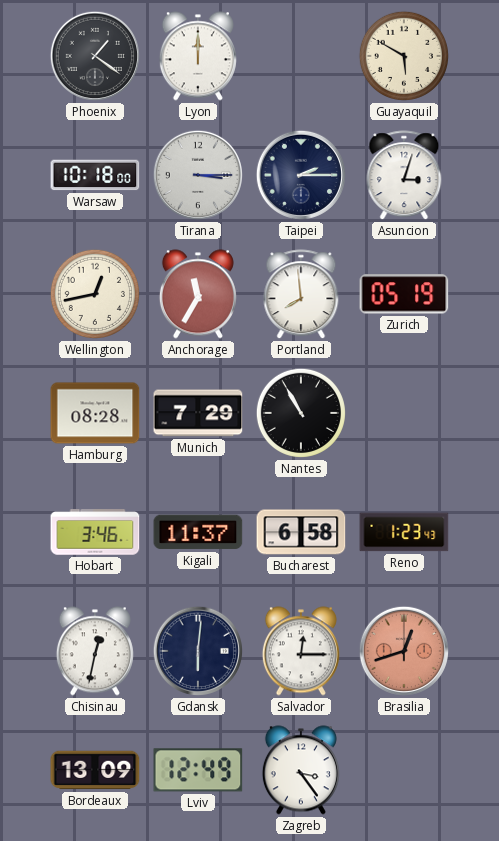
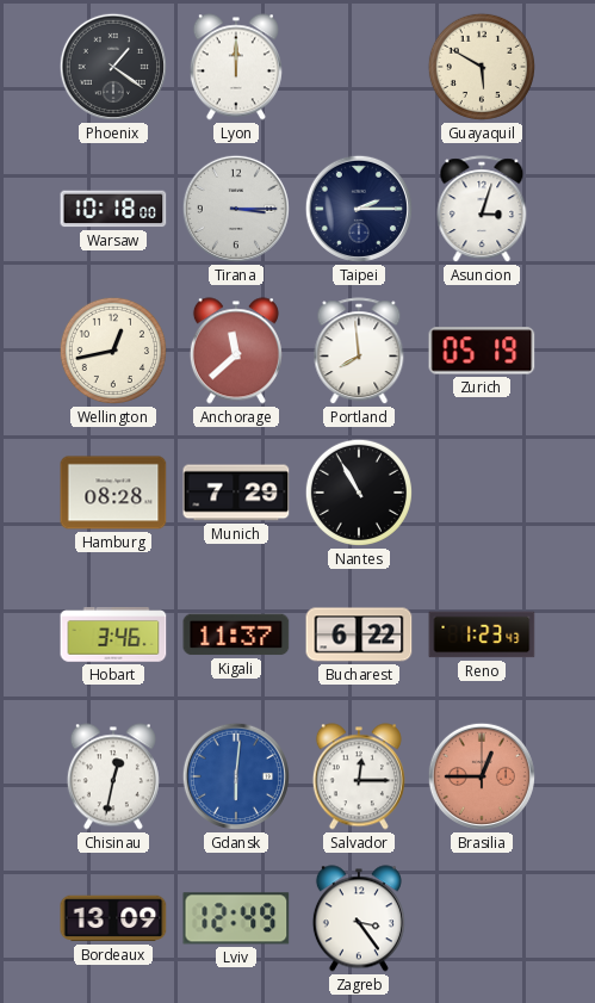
Anchorage: 11:35 -> 11:38 (236, 351)
Bucharest: 6:58 -> 6:22 (359, 634)
Gdansk dial: navy -> blue (236, 776)
Brasilia: 12:42 -> 12:45 (482, 776)
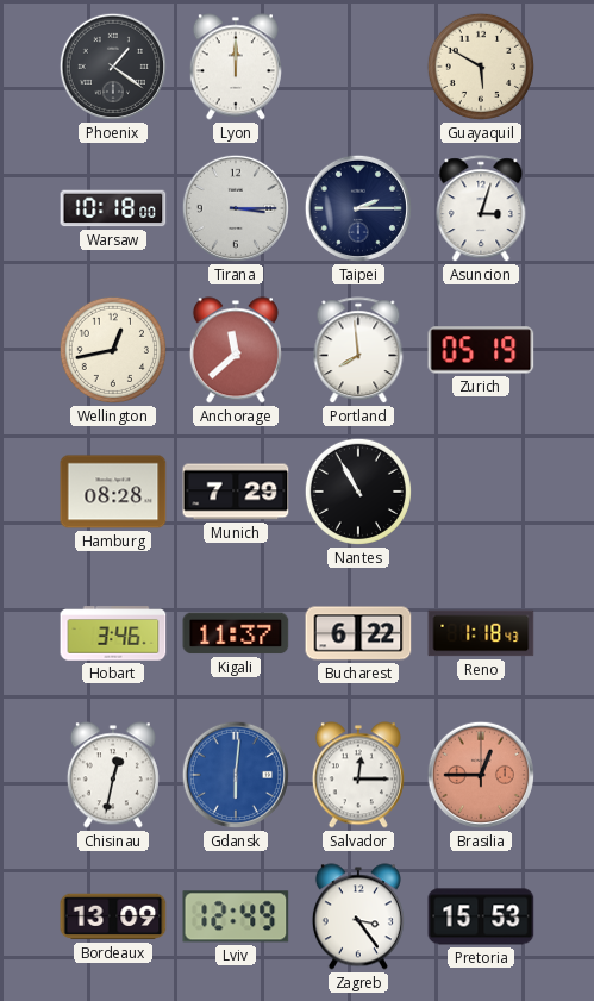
Reno: 1:23 -> 1:18 (481, 633)
Pretoria: none -> 15:53 (481, 916)
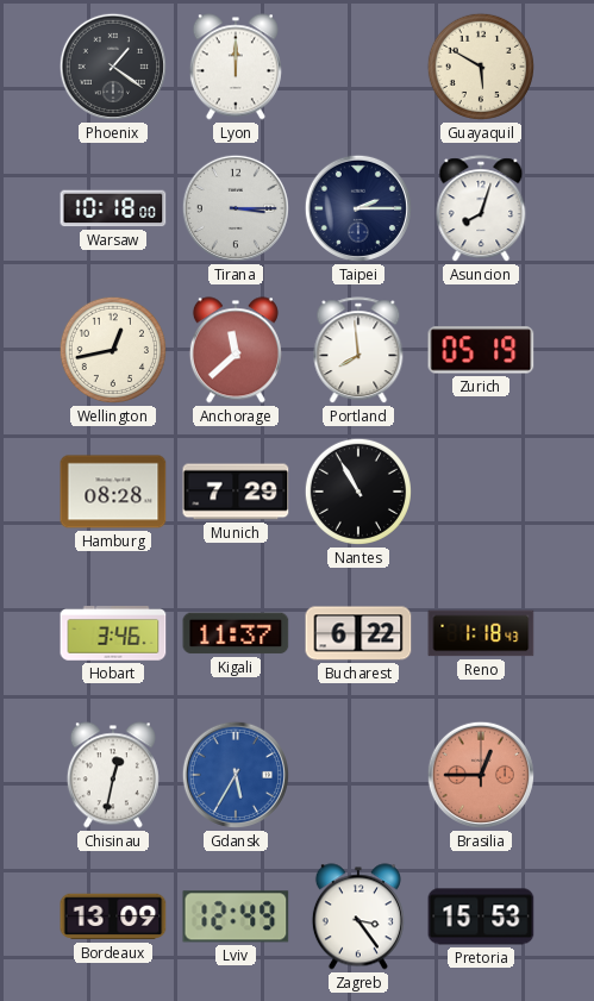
Asuncion: 3:03 -> 8:03 (481, 209)
Gdansk: 6:01 -> 5:35 (236, 775)
Salvador: 12:15 -> none (358, 775)
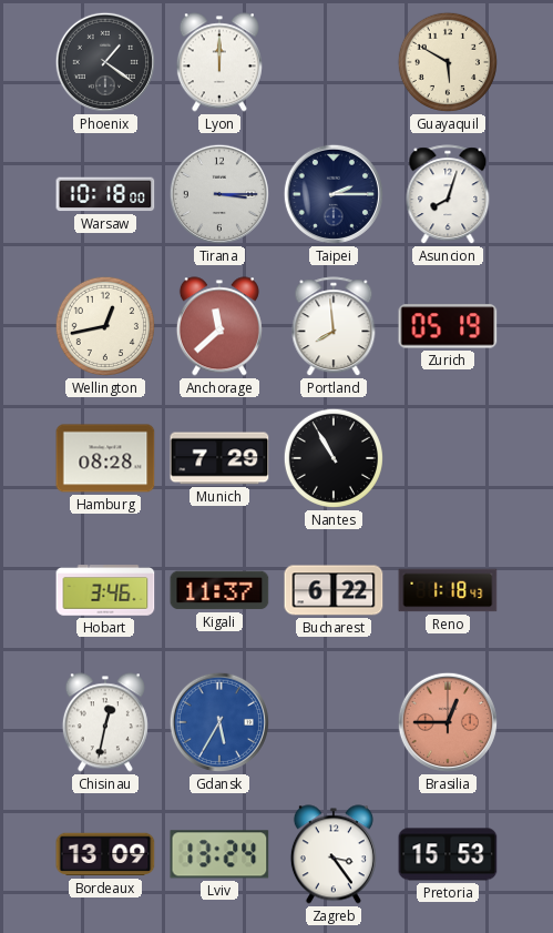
Lviv: 12:49 -> 13:24 (219, 854)
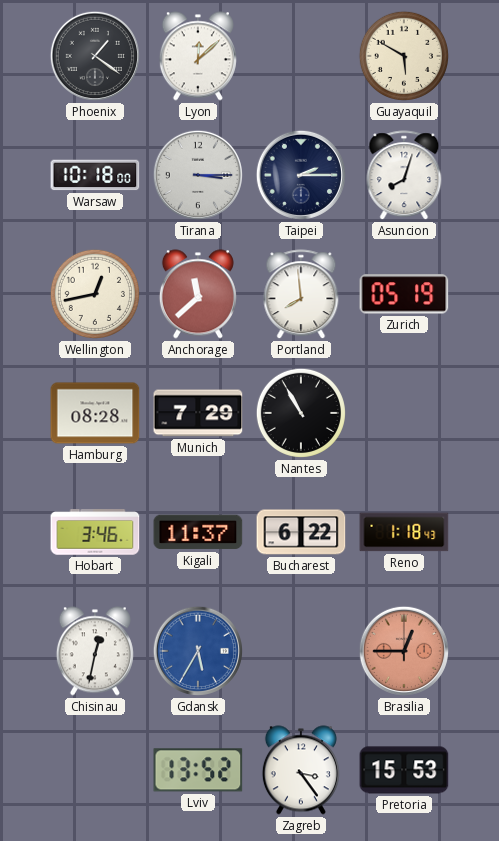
Lyon: 12:00 -> 12:08 (198, 56)
Bordeaux: 13:09 -> none (105, 854)
Lviv: 13:24 -> 13:52 (198, 770)
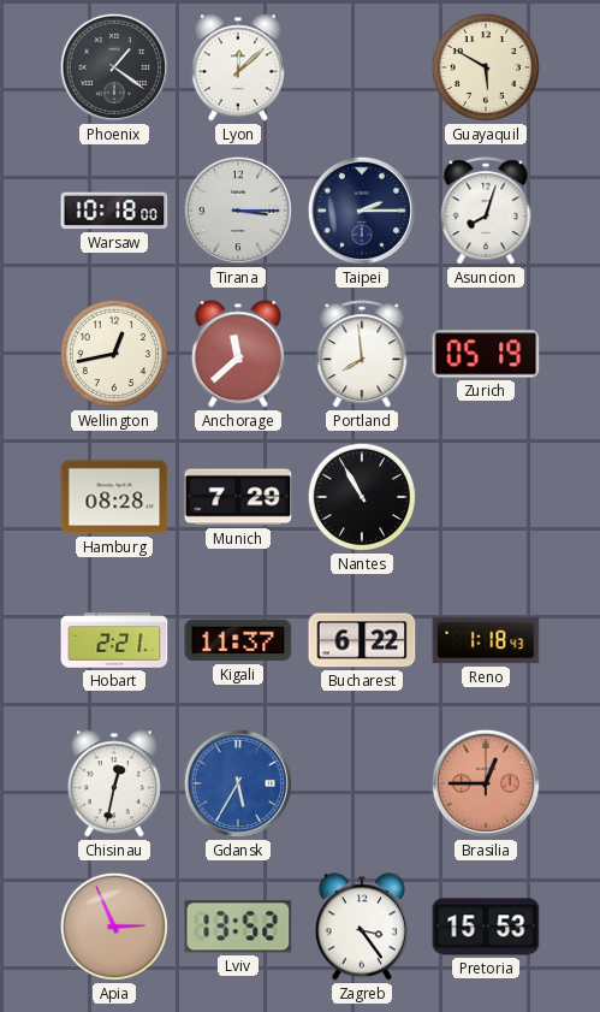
Hobart: 3:46 -> 2:21 (114, 640)
Apia: none -> 2:56 (114, 927)
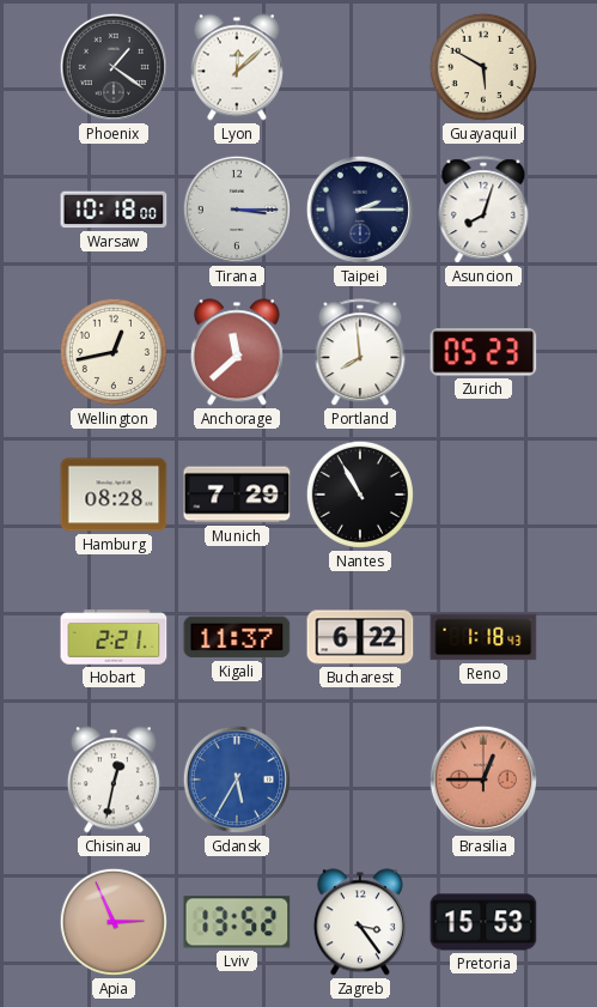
Zurich: 05:19 -> 05:23 (483, 352)
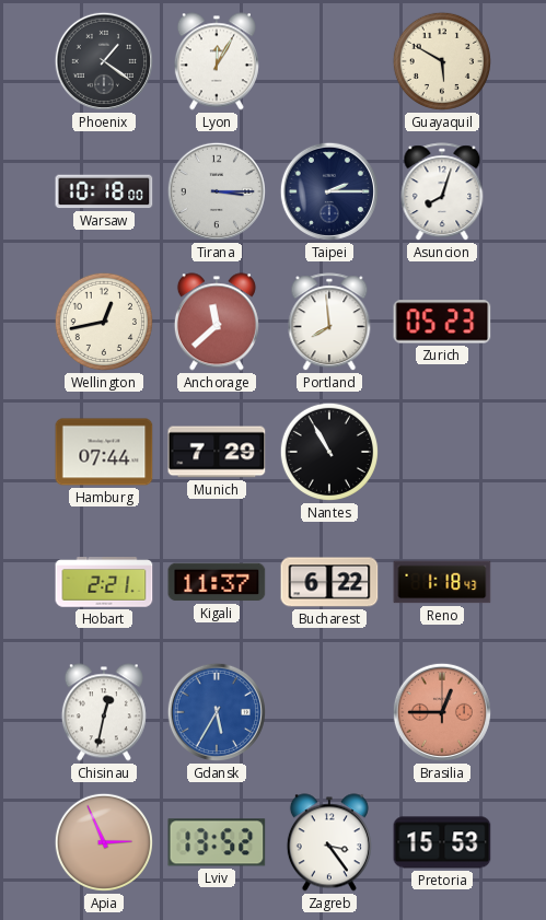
Lyon: 12:08 -> 12:05 (217, 61)
Hamburg: 08:28 -> 07:44 (104, 452)
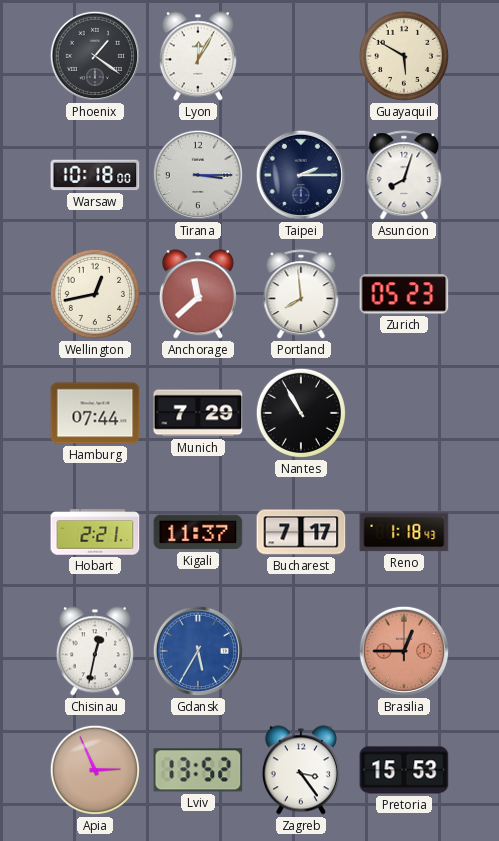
Bucharest: 6:22 -> 7:17 (301, 532)
